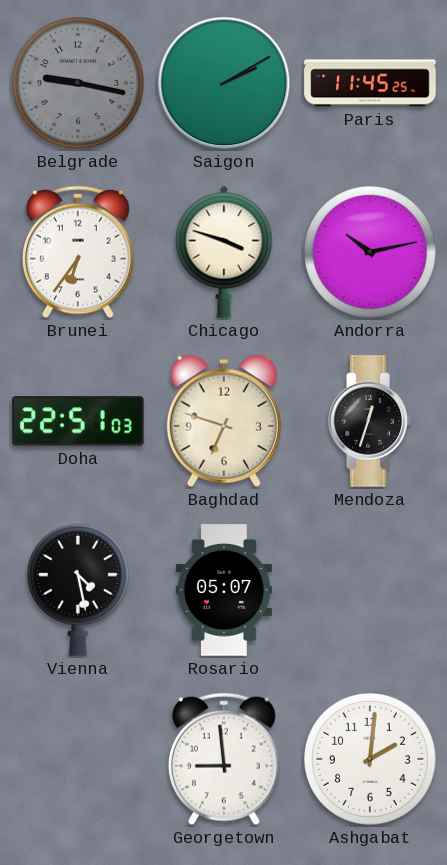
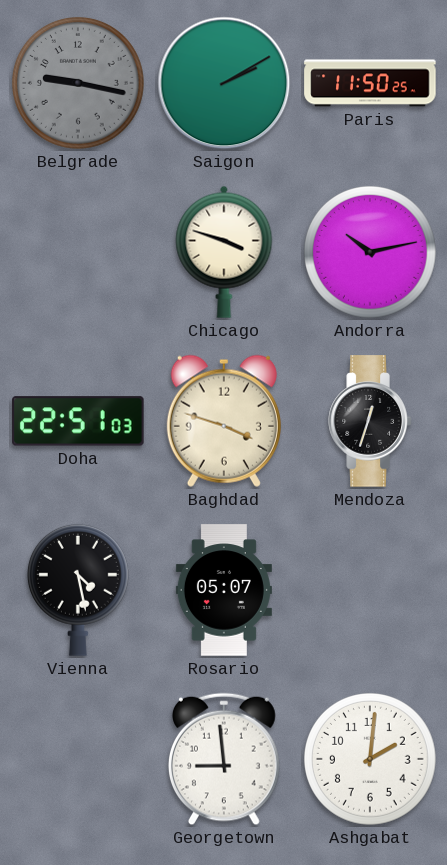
Paris: 11:45 -> 11:50 (370, 83)
Brunei: 6:36 -> none (78, 252)
Baghdad: 6:48 -> 3:48 (224, 421)
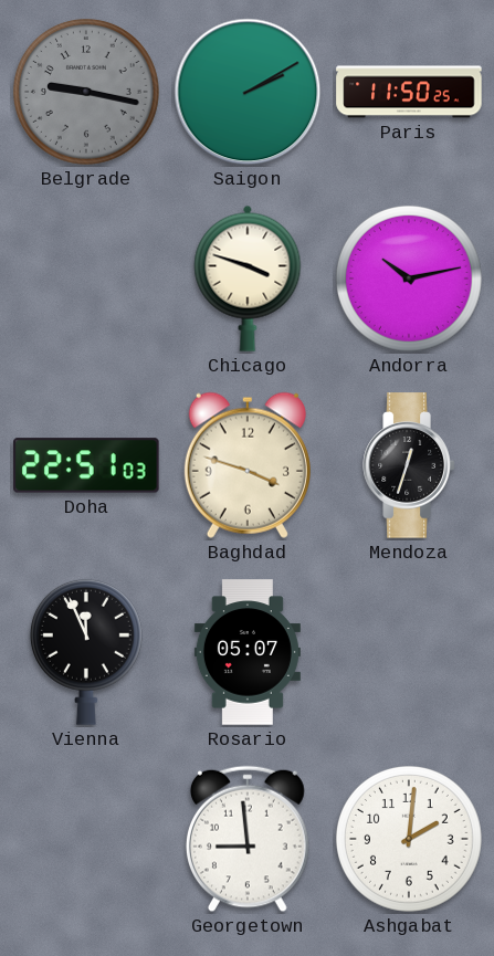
Vienna: 4:28 -> 11:56 (86, 652)
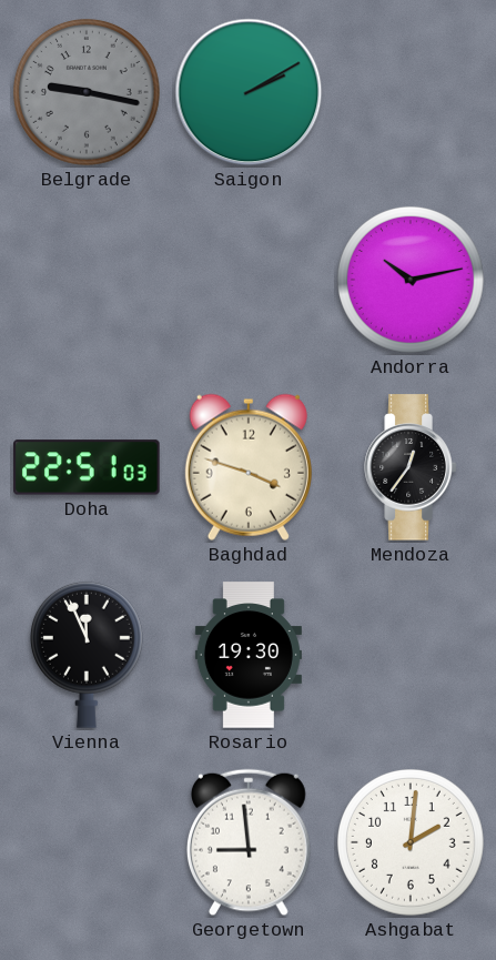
Paris: 11:50 -> none (409, 92)
Chicago: 3:48 -> none (248, 279)
Mendoza: 12:33 -> 12:36 (411, 467)
Rosario: 05:07 -> 19:30 (249, 655)
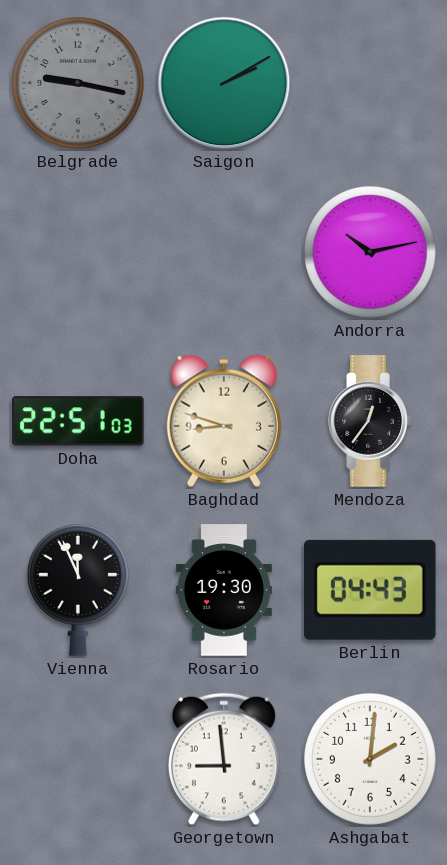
Baghdad: 3:48 -> 8:48 (224, 421)
Berlin: none -> 04:43 (370, 590)
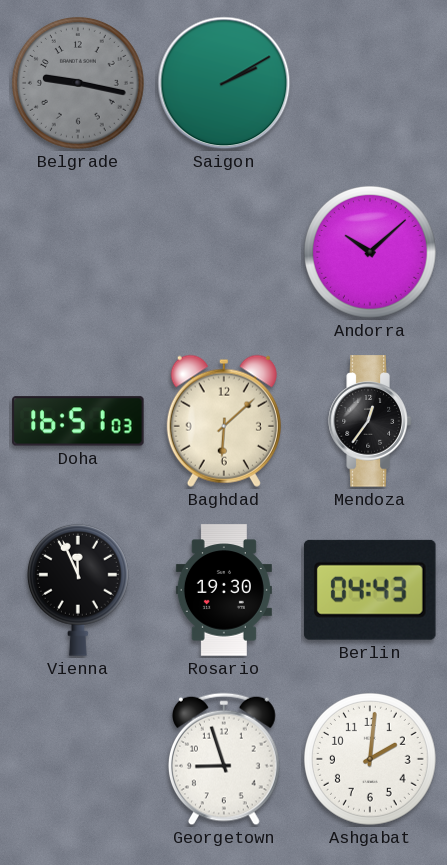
Andorra: 10:13 -> 10:08 (370, 252)
Doha: 22:51 -> 16:51 (78, 421)
Baghdad: 8:48 -> 6:08 (224, 421)
Georgetown: 8:59 -> 8:57 (224, 759)
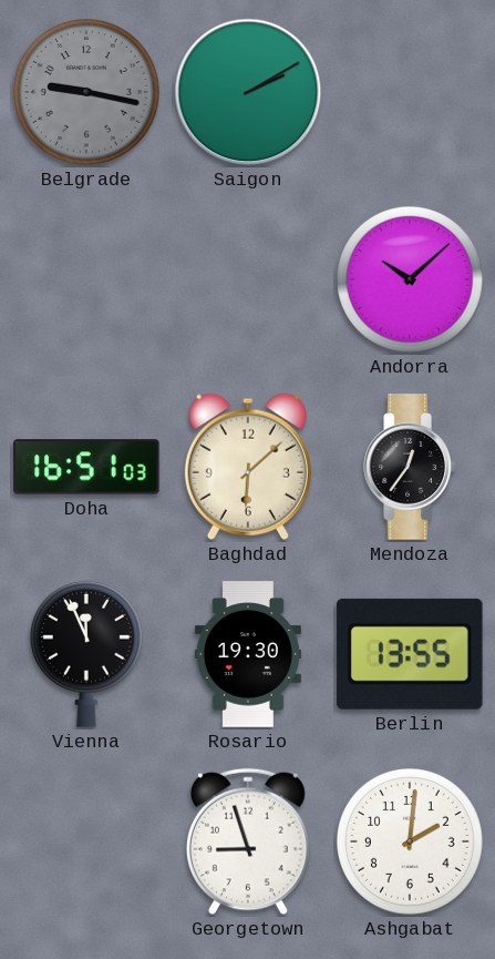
Berlin: 04:43 -> 13:55 (410, 654)
